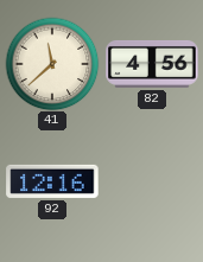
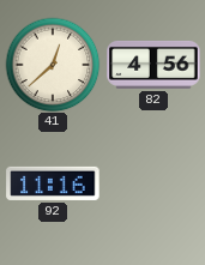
41: 11:38 -> 12:38 (53, 65)
92: 12:16 -> 11:16 (53, 183)
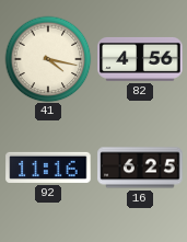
41: 12:38 -> 4:17 (48, 59)
16: none -> 6:25 (140, 168)
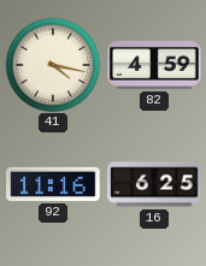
82: 4:56 -> 4:59 (154, 65)
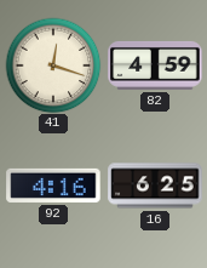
41: 4:17 -> 12:18 (53, 65)
92: 11:16 -> 4:16 (53, 186)
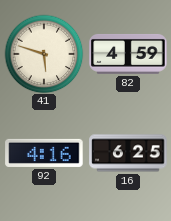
41: 12:18 -> 5:48 (44, 54)
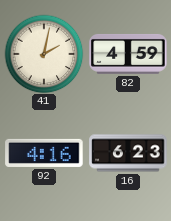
41: 5:48 -> 2:02 (44, 54)
16: 6:25 -> 6:23 (128, 153)
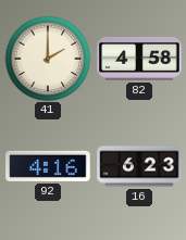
41: 2:02 -> 2:00 (48, 59)
82: 4:59 -> 4:58 (139, 59)
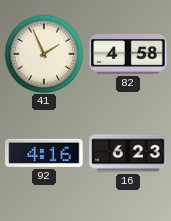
41: 2:00 -> 1:56 (44, 54)
